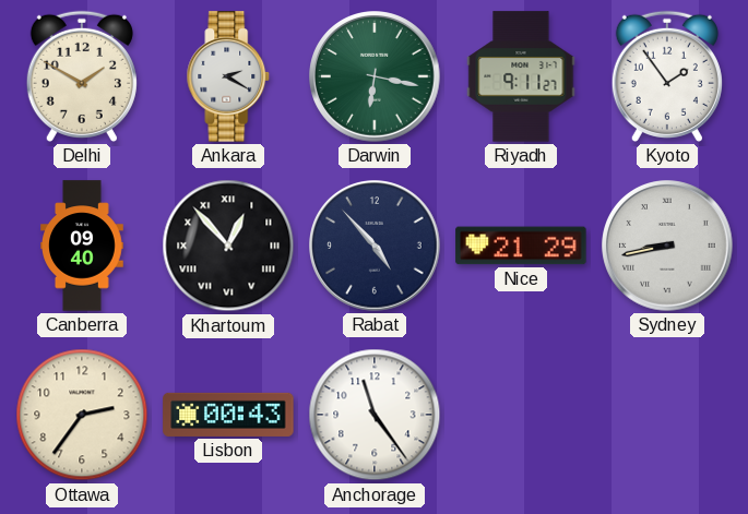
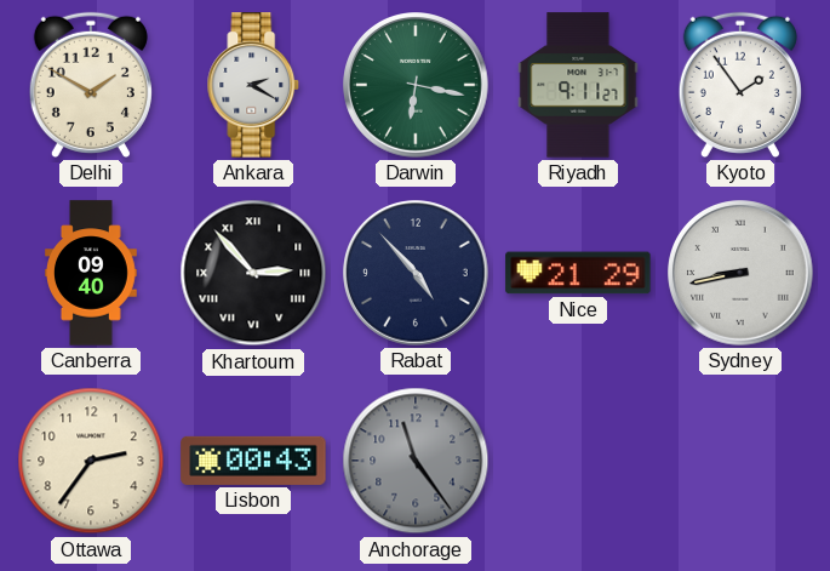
Khartoum: 12:53 -> 2:53 (253, 273)
Anchorage dial: white -> grey (416, 461)
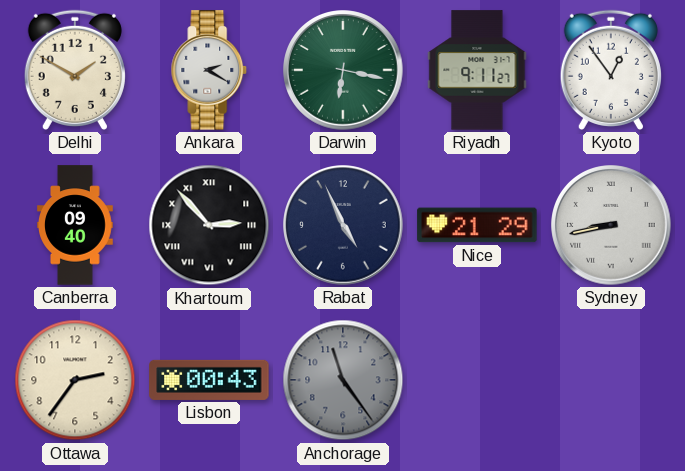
Kyoto: 1:54 -> 12:54 (611, 70)
Rabat: 4:53 -> 4:56 (343, 225)
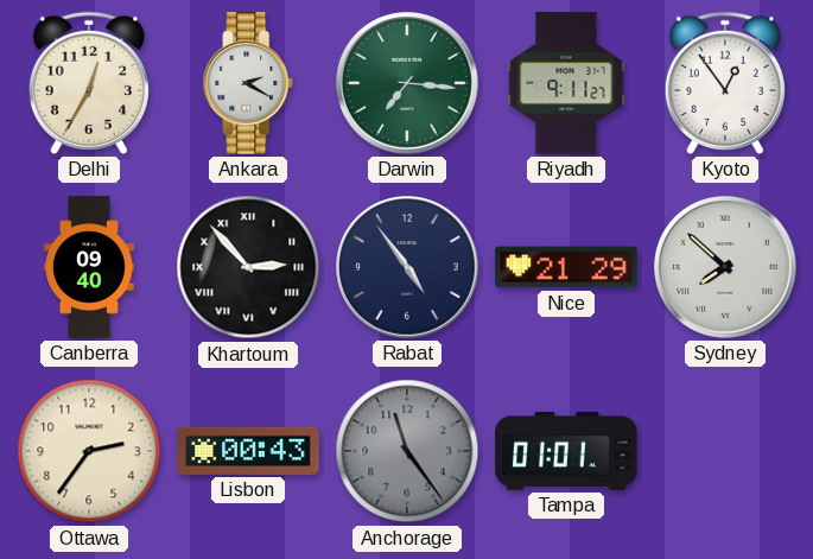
Delhi: 1:50 -> 12:35 (89, 83)
Darwin: 6:17 -> 7:16 (407, 83)
Rabat: 4:56 -> 4:54 (407, 267)
Sydney: 8:43 -> 7:52 (725, 267)
Tampa: none -> 01:01 (566, 451)
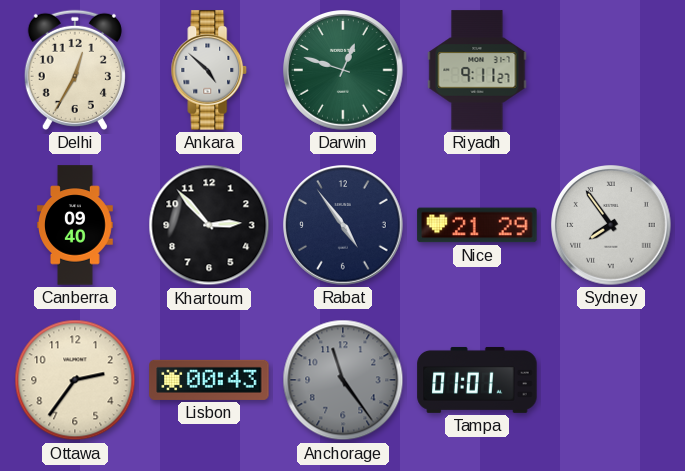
Ankara: 2:20 -> 4:52 (209, 70)
Darwin: 7:16 -> 12:48 (343, 70)
Kyoto: 12:54 -> none (725, 83)
Khartoum numerals: Roman -> Arabic (209, 225)
Sydney: 7:52 -> 7:54 (611, 225)
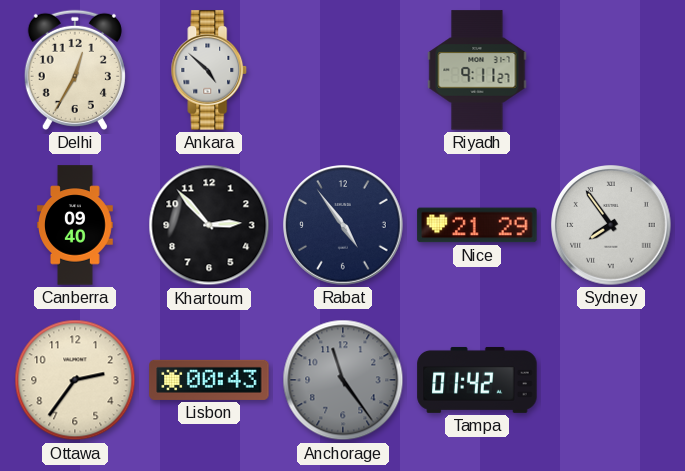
Darwin: 12:48 -> none (343, 70)
Tampa: 01:01 -> 01:42 (477, 380)
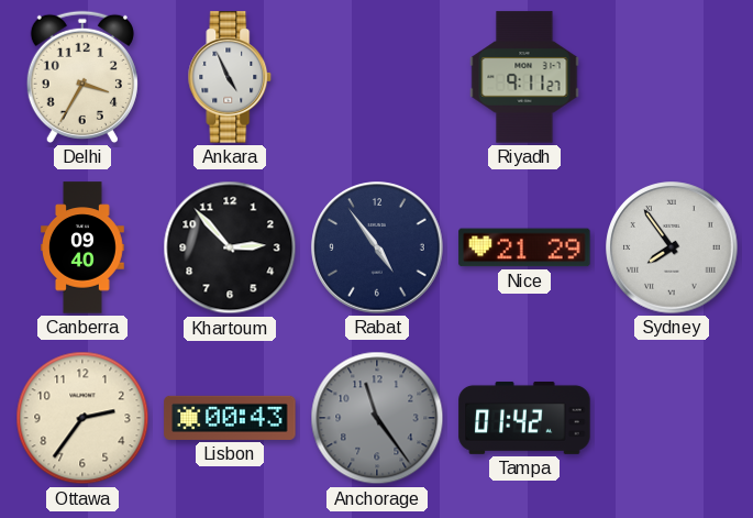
Delhi: 12:35 -> 3:35 (82, 77)
Ankara: 4:52 -> 4:56 (230, 77)
